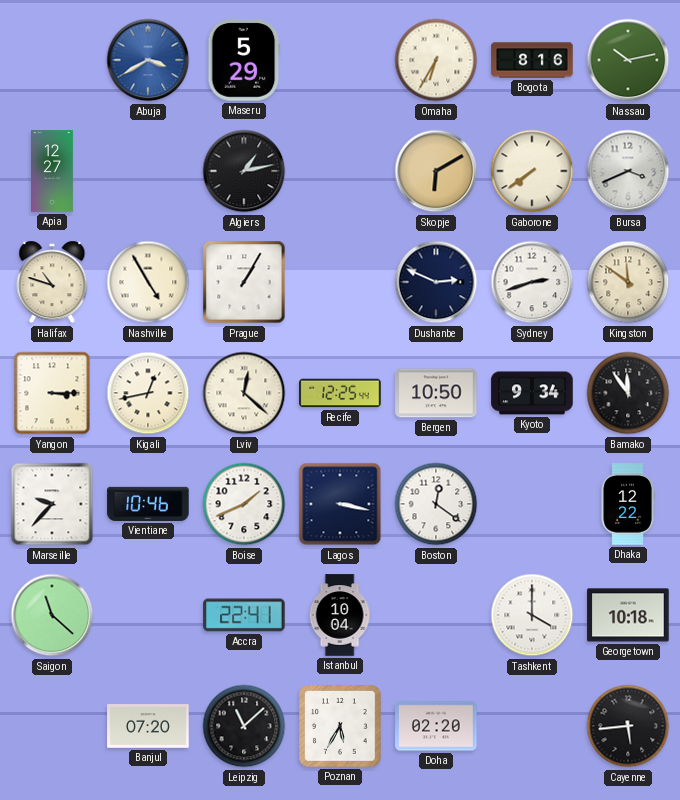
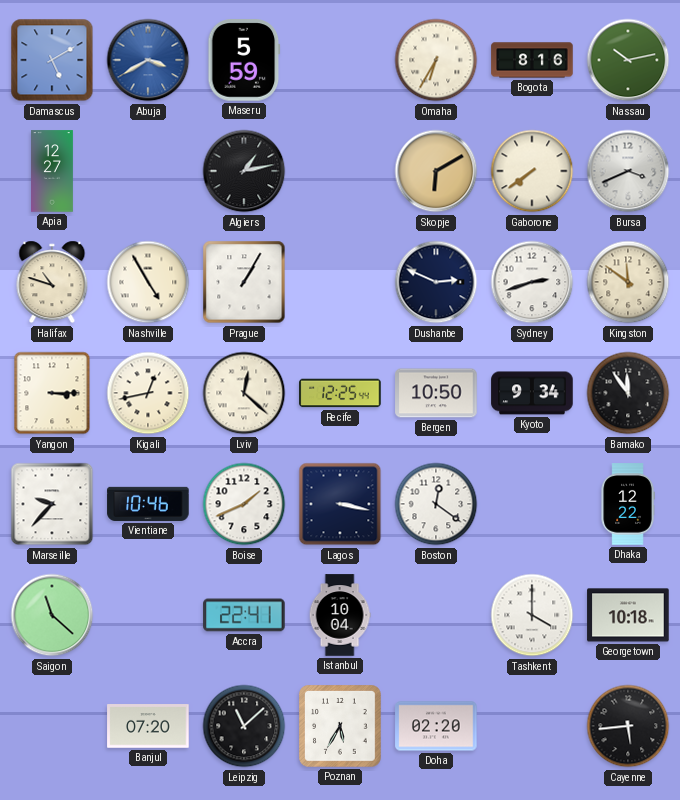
Damascus: none -> 5:10 (52, 60)
Maseru: 5:29 -> 5:59 (244, 60)
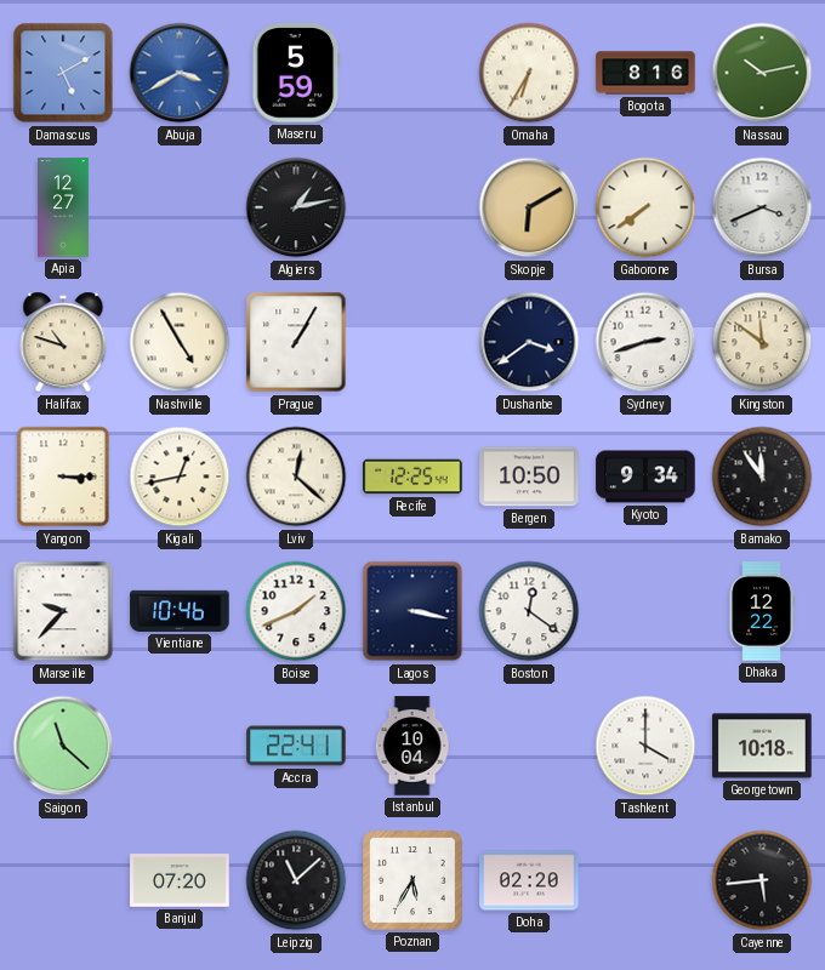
Dushanbe: 2:49 -> 3:39 (529, 342)
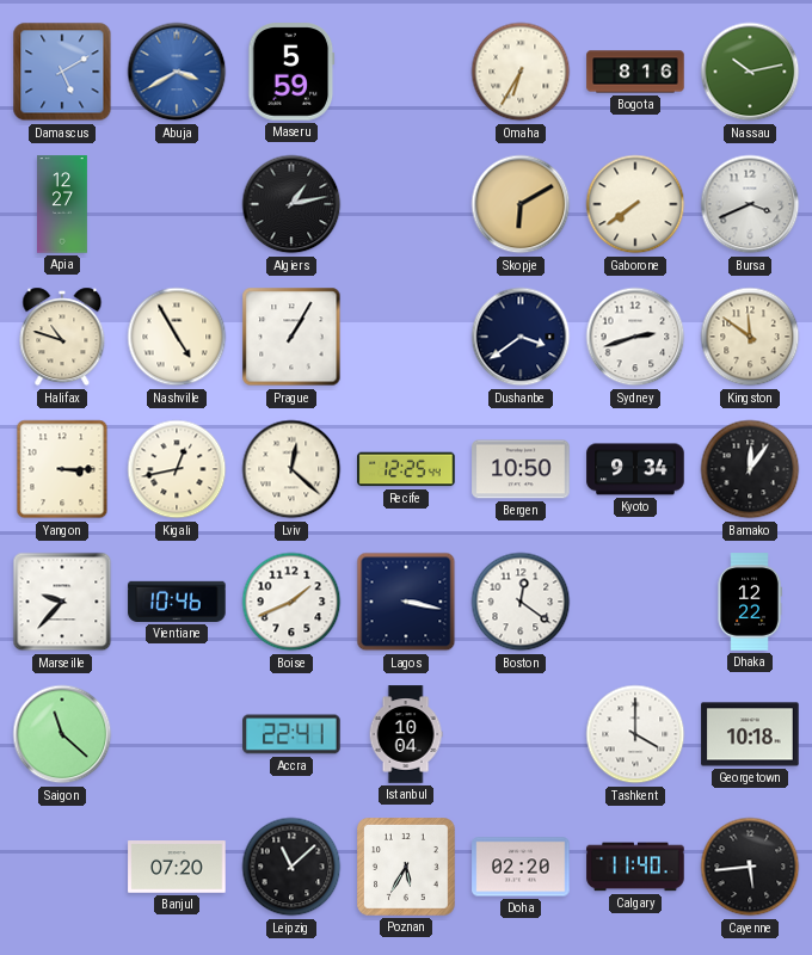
Bamako: 11:54 -> 12:06 (750, 469)
Calgary: none -> 11:40 (635, 867)
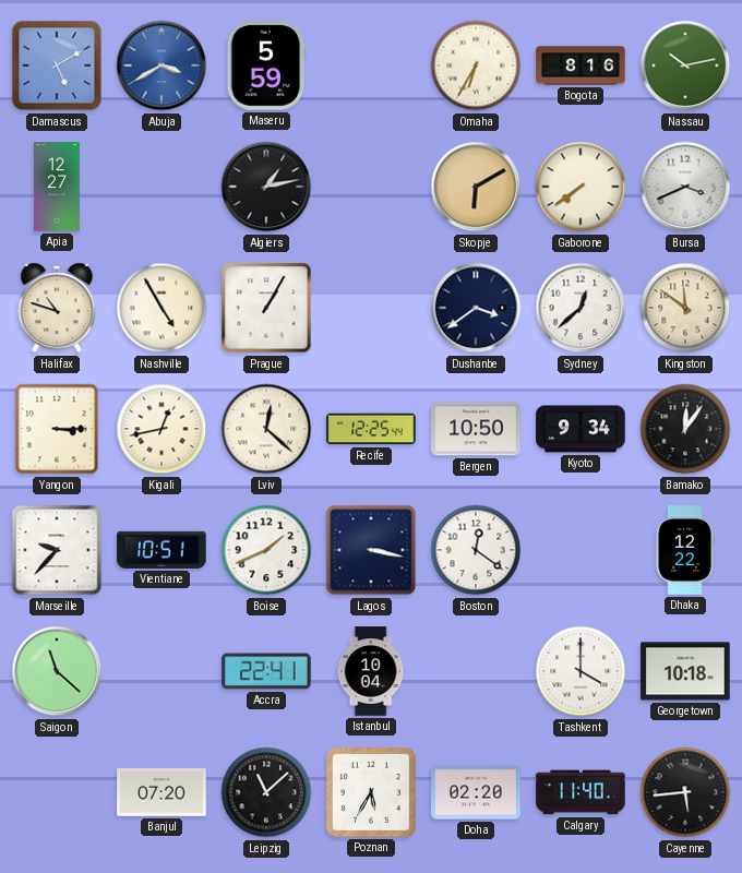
Sydney: 2:42 -> 12:38 (581, 308)
Vientiane: 10:46 -> 10:51 (161, 550)
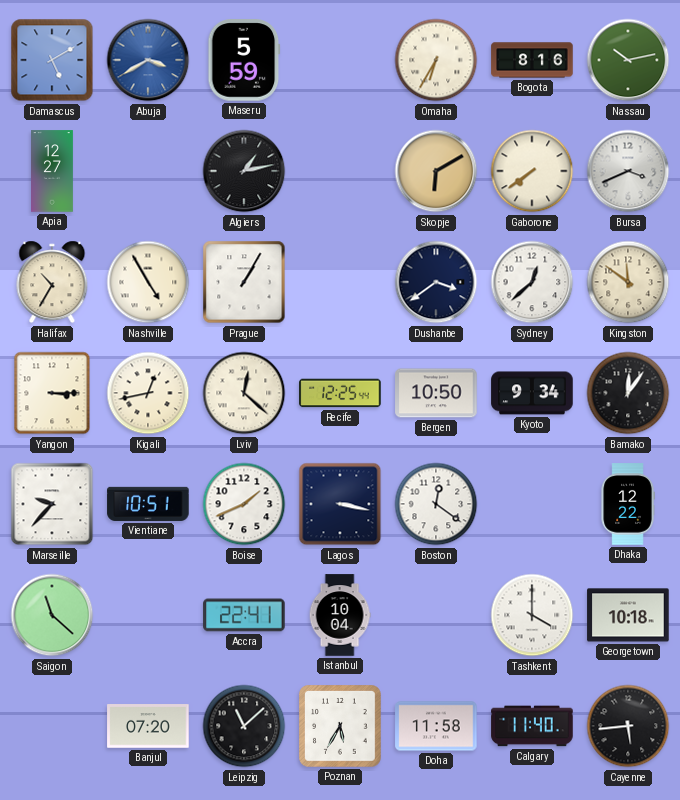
Halifax: 10:48 -> 10:35 (52, 282)
Doha: 02:20 -> 11:58 (436, 726)
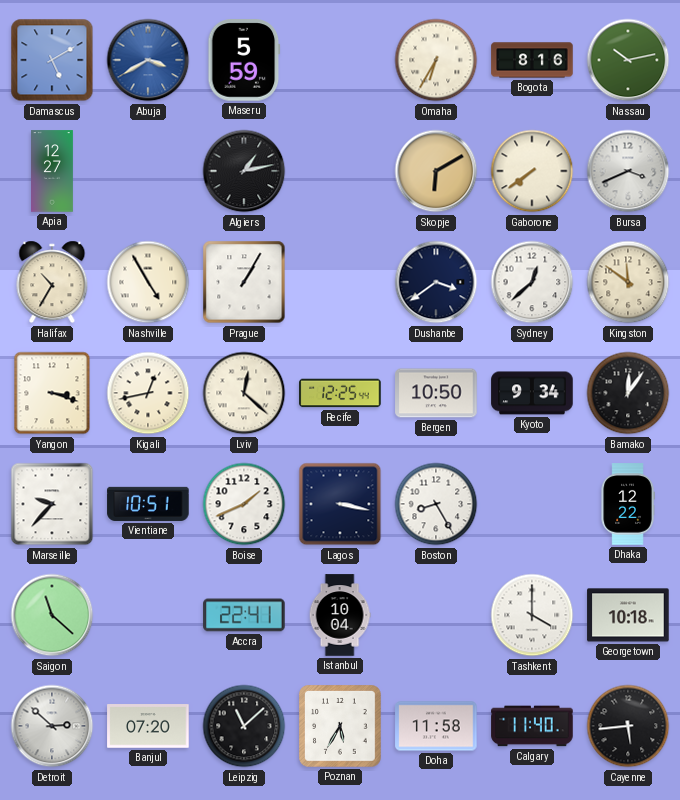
Yangon: 3:15 -> 3:18 (52, 393)
Boston: 12:21 -> 8:25 (436, 504)
Detroit: none -> 2:52 (52, 726)
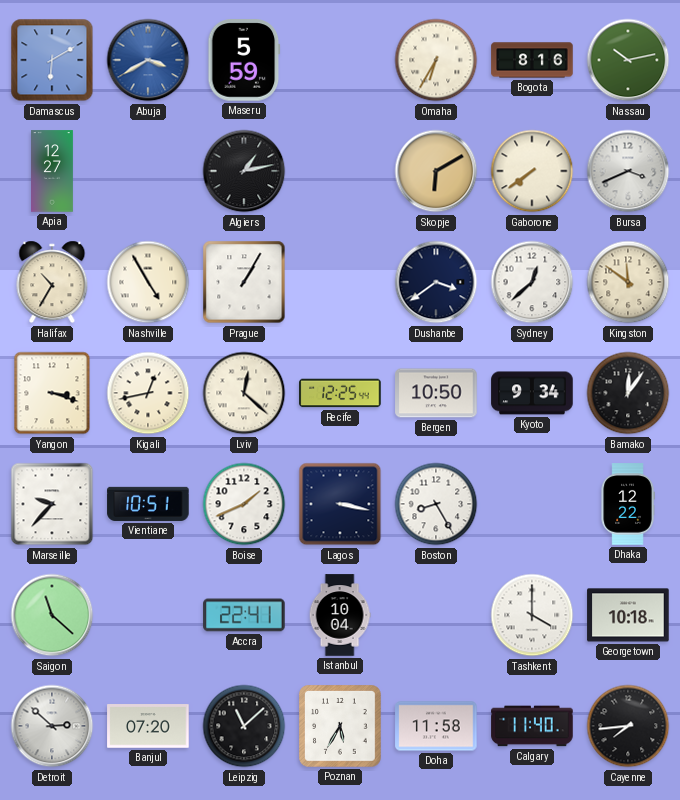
Damascus: 5:10 -> 6:10 (52, 60)
Cayenne: 5:44 -> 7:44 (628, 726)
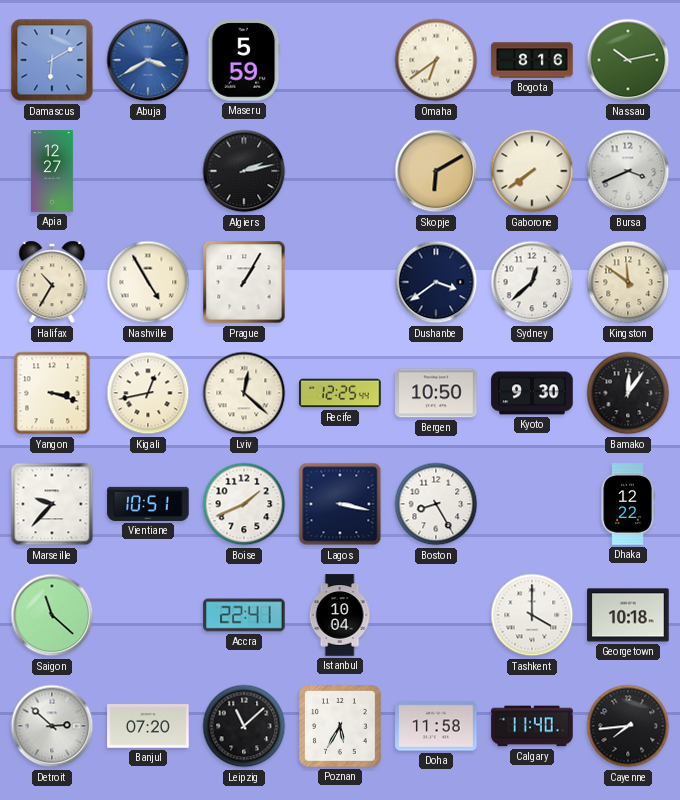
Omaha: 6:35 -> 6:39 (436, 60)
Algiers: 1:13 -> 2:13 (244, 171)
Kyoto: 9:34 -> 9:30 (532, 393)
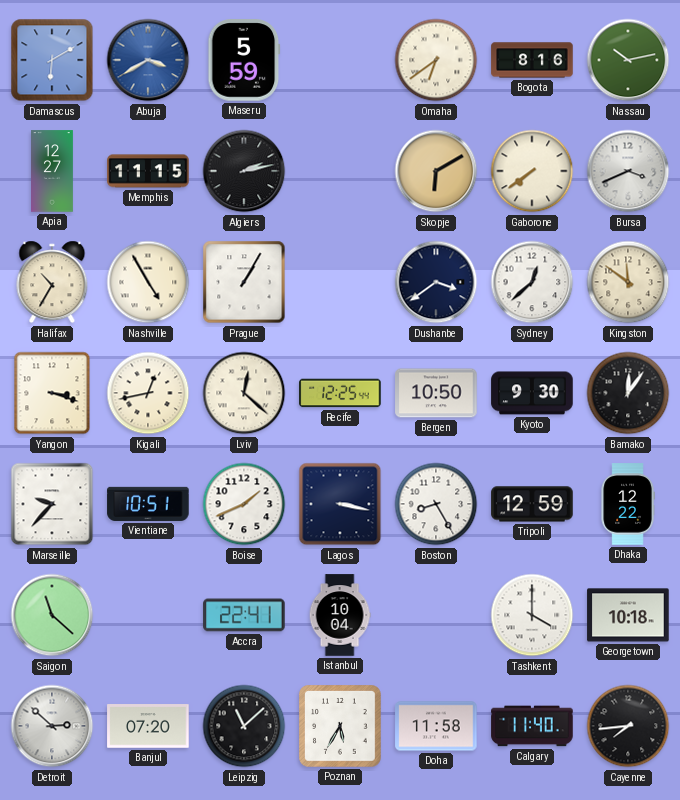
Memphis: none -> 11:15 (148, 171)
Tripoli: none -> 12:59 (532, 504)
